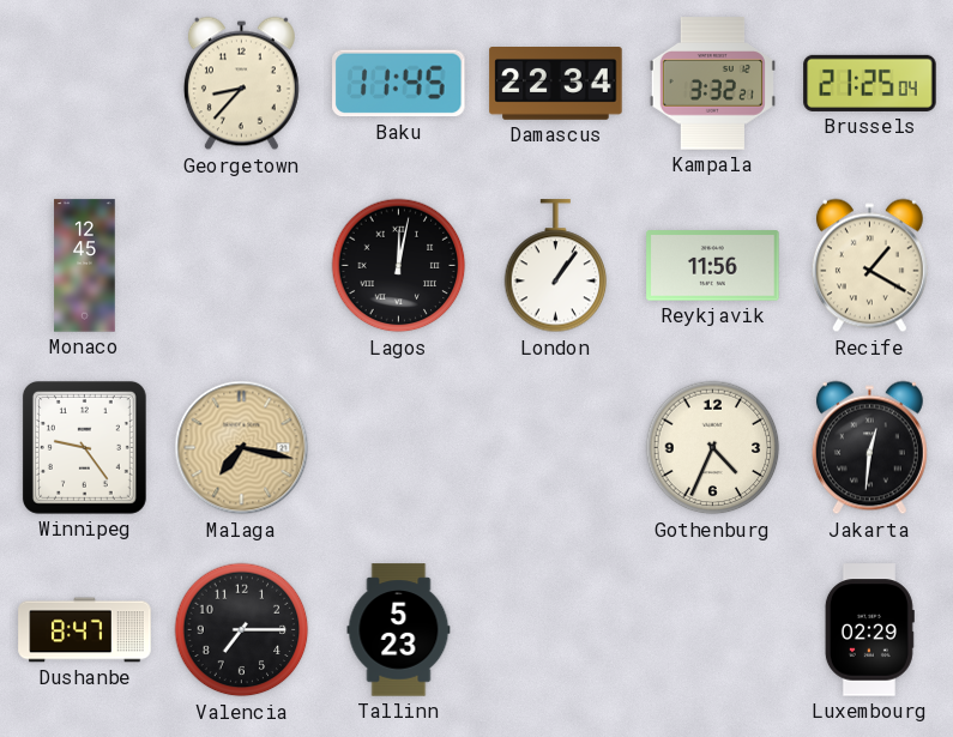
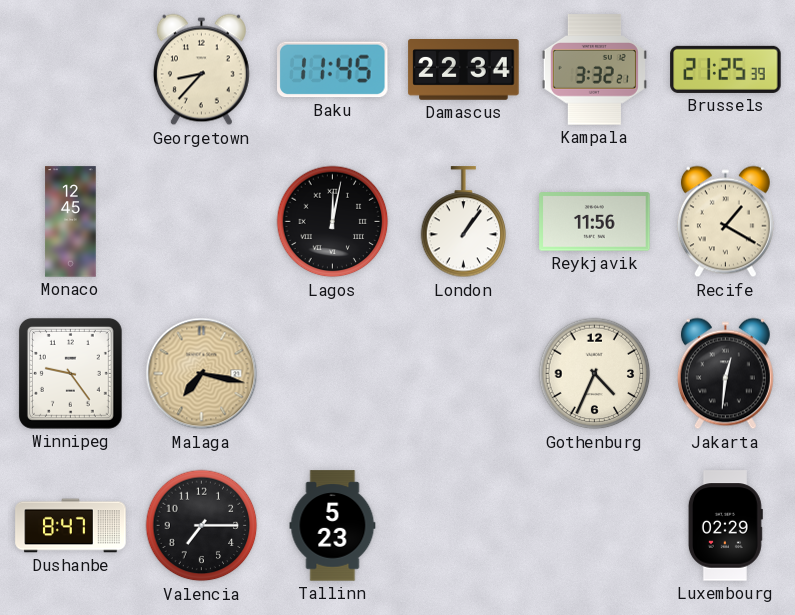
Brussels: 21:25:04 -> 21:25:39 (726, 69)
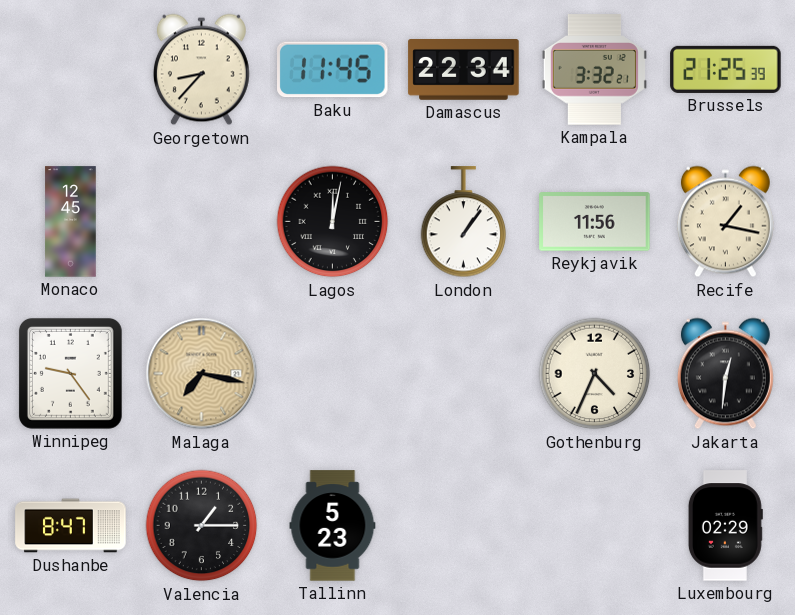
Recife: 1:20 -> 1:17 (725, 222)
Valencia: 7:15 -> 1:15 (202, 526)
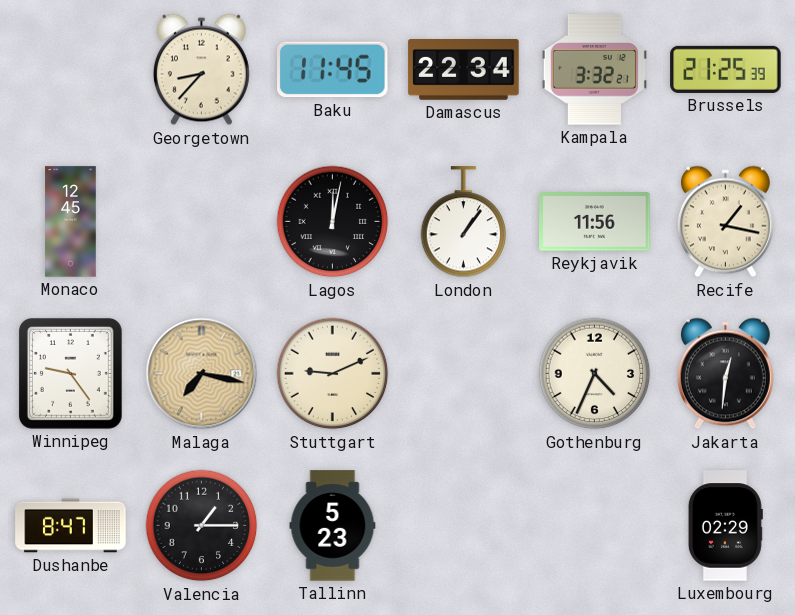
Stuttgart: none -> 9:11 (333, 374)
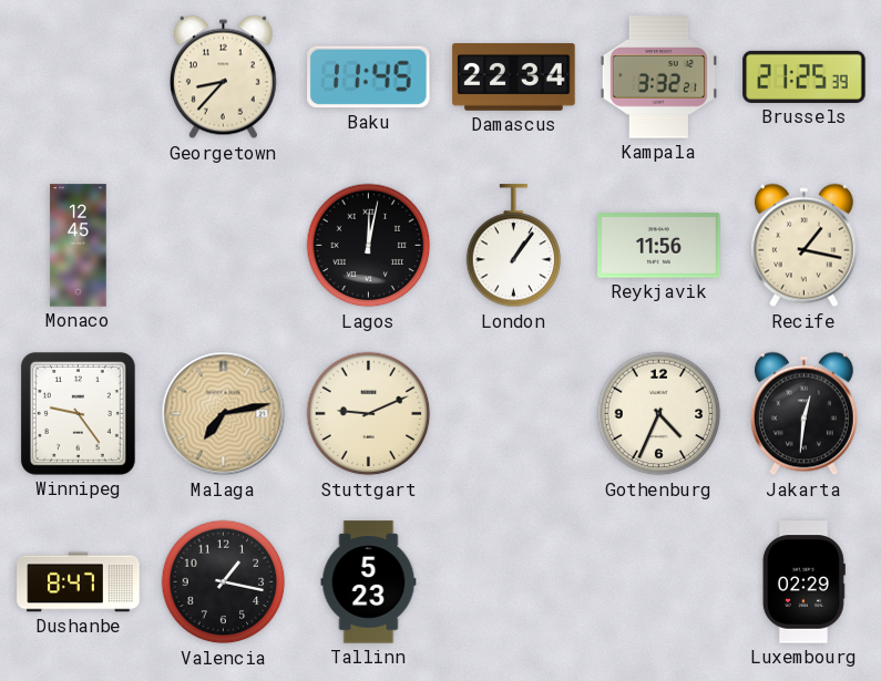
Malaga: 7:17 -> 7:13 (224, 414)
Valencia: 1:15 -> 1:17 (224, 582)
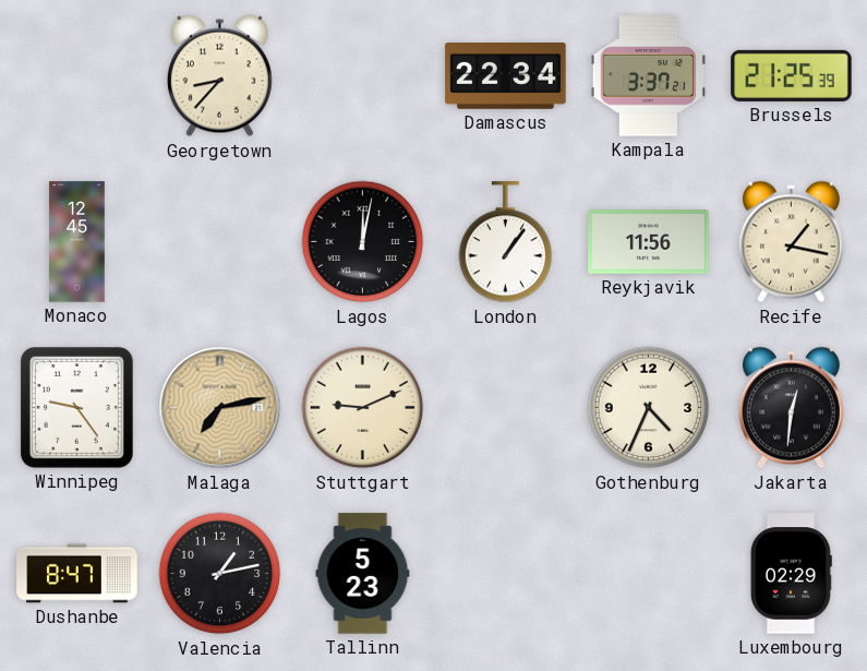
Baku: 11:45 -> none (369, 78)
Kampala: 3:32 -> 3:37 (648, 76)
Valencia: 1:17 -> 1:13 (220, 574)
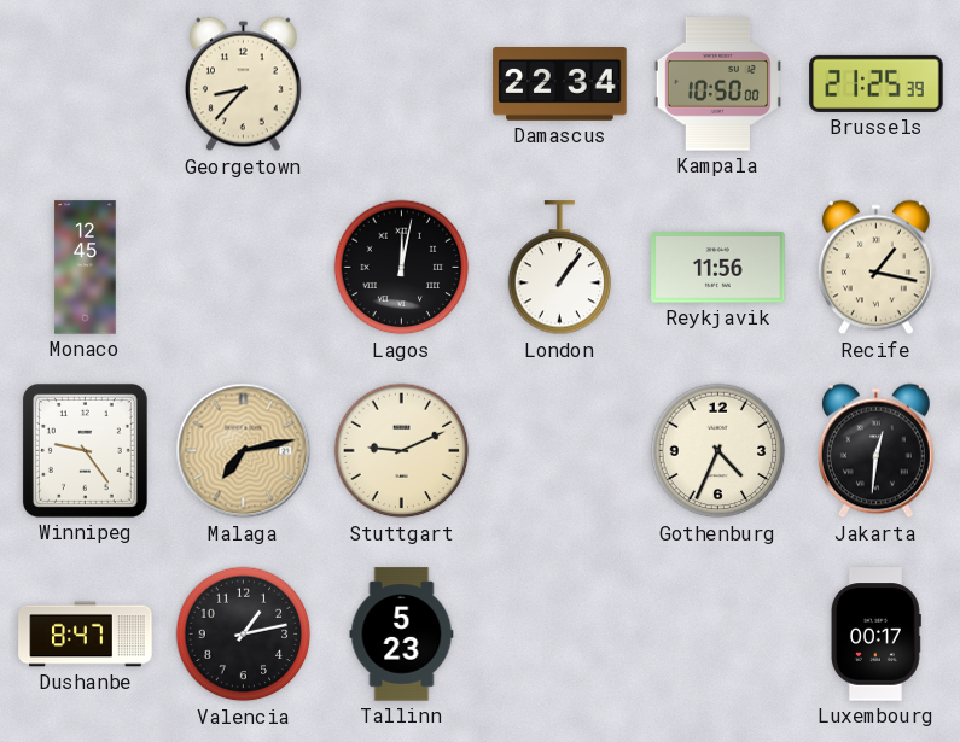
Kampala: 3:37 -> 10:50 (717, 84)
Luxembourg: 02:29 -> 00:17 (875, 635)
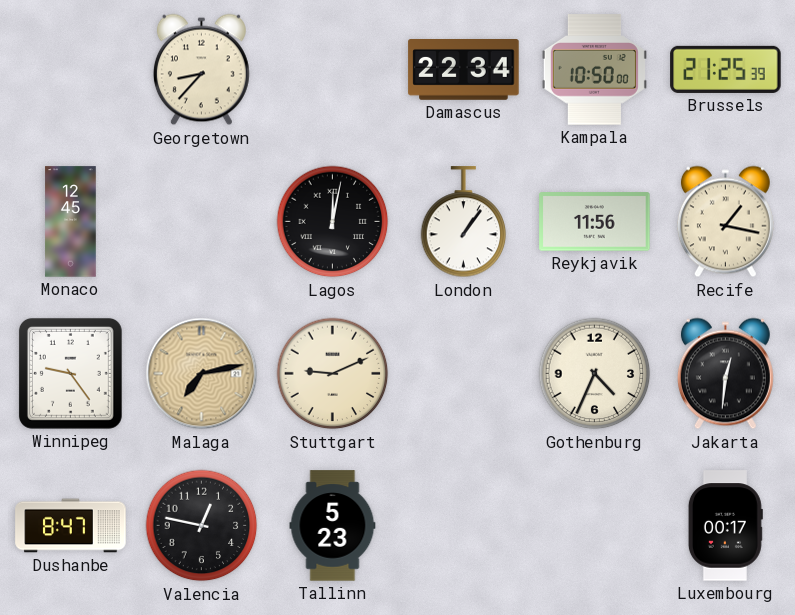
Valencia: 1:13 -> 12:47 (202, 526)
